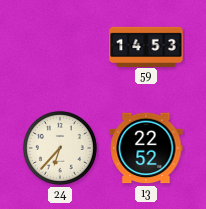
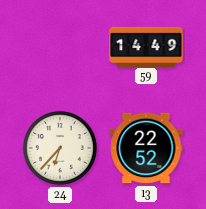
59: 14:53 -> 14:49 (146, 46)
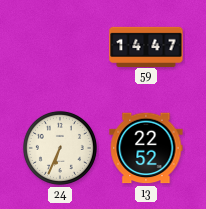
59: 14:49 -> 14:47 (146, 46)
24: 6:37 -> 6:34 (60, 148)
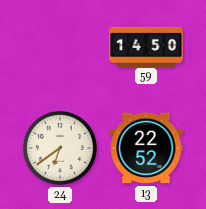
59: 14:47 -> 14:50 (146, 46)
24: 6:34 -> 6:39 (60, 148)
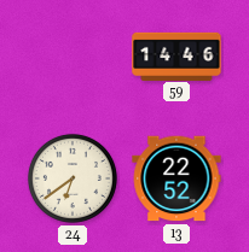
59: 14:50 -> 14:46 (176, 55)
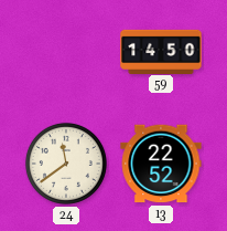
59: 14:46 -> 14:50 (161, 51)
24: 6:39 -> 11:39 (66, 164)
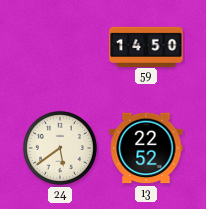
24: 11:39 -> 5:39 (60, 148)
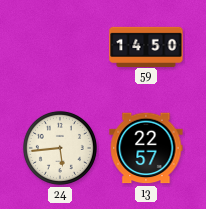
24: 5:39 -> 5:44 (60, 148)
13: 22:52 -> 22:57 (146, 148)
